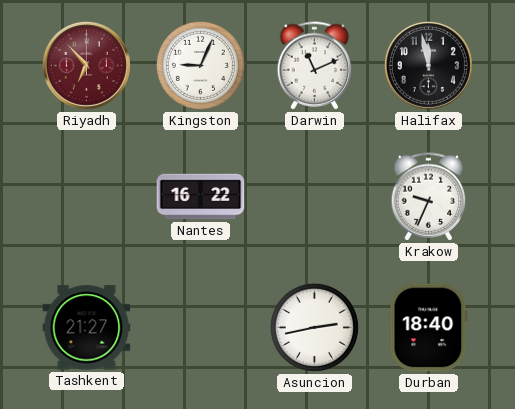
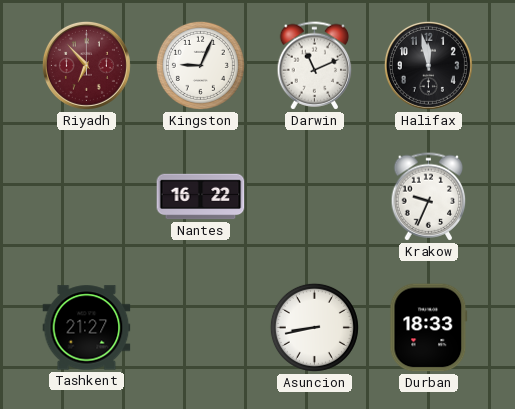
Asuncion: 2:43 -> 8:43 (314, 327)
Durban: 18:40 -> 18:33 (429, 328)
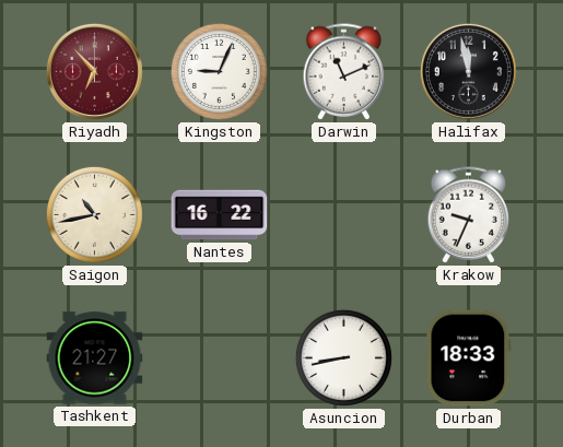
Saigon: none -> 10:43 (94, 214)
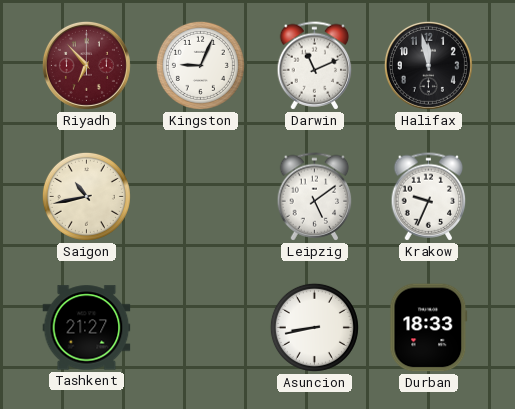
Nantes: 16:22 -> none (220, 215)
Leipzig: none -> 5:09 (315, 197)
